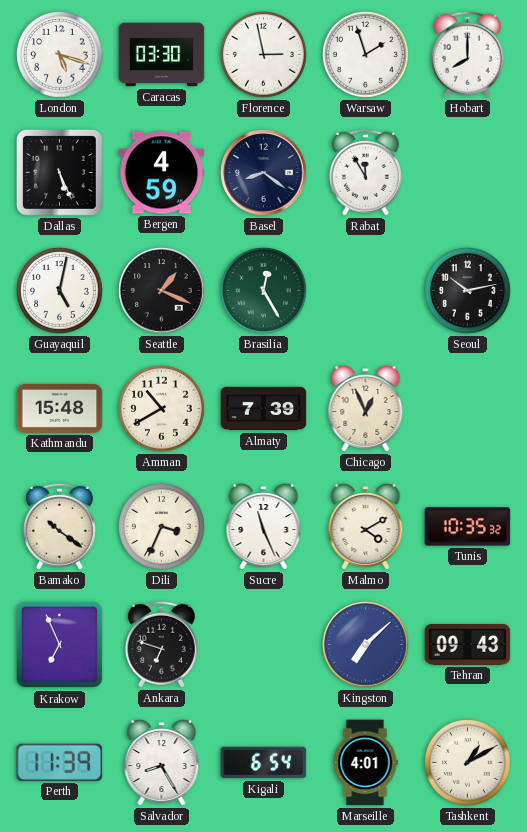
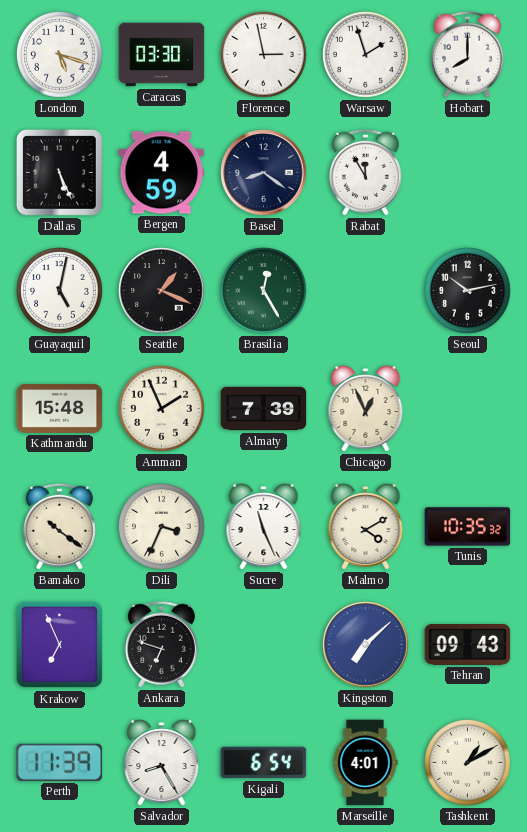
Amman: 10:40 -> 1:56 (162, 409)
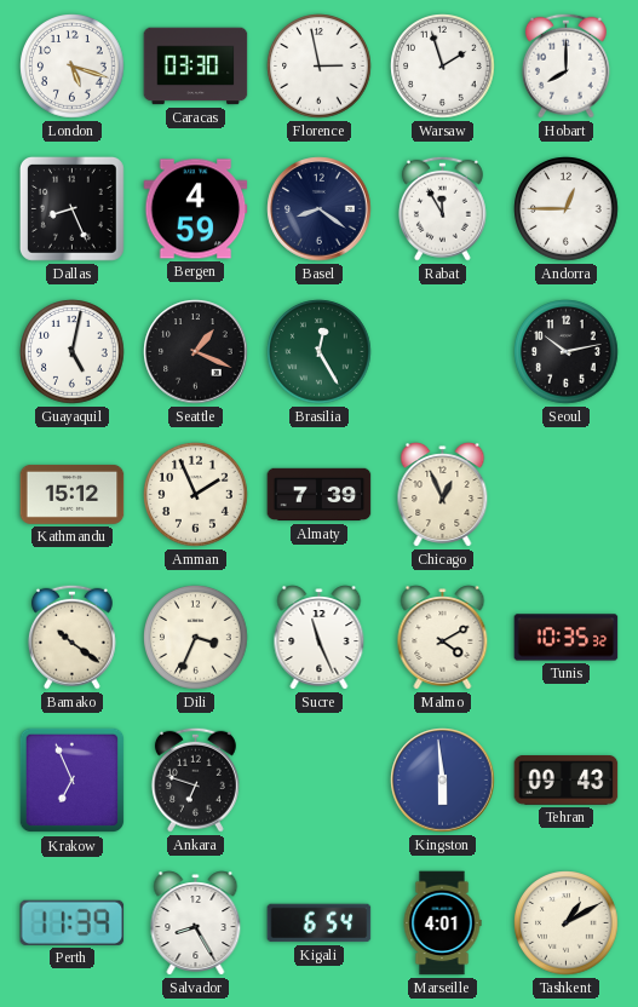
Dallas: 5:26 -> 8:26 (71, 208)
Andorra: none -> 12:45 (567, 209)
Kathmandu: 15:48 -> 15:12 (73, 494)
Kingston: 7:08 -> 5:59 (443, 781)
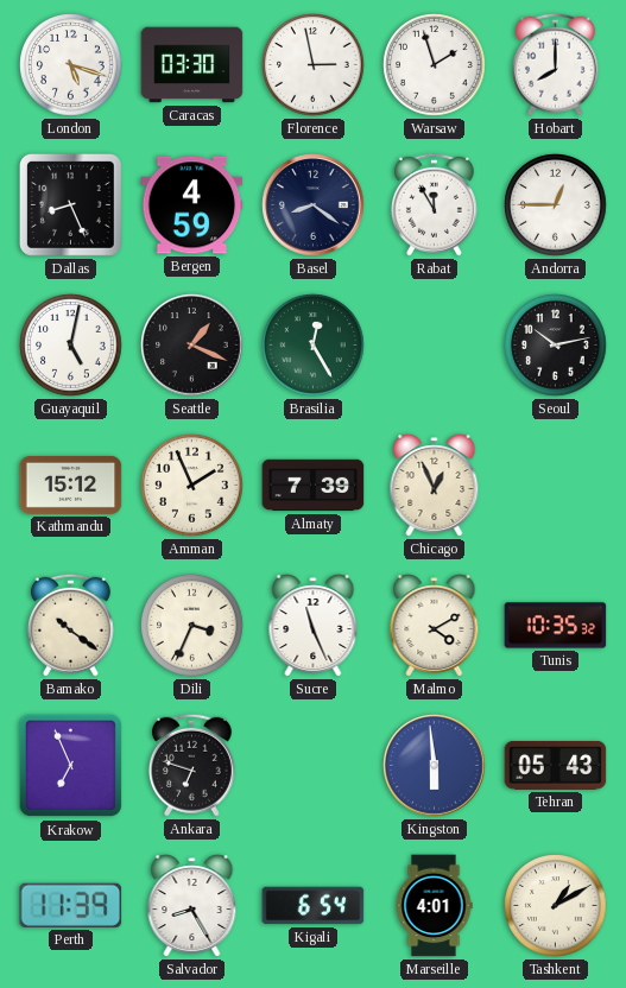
Tehran: 09:43 -> 05:43 (556, 766)
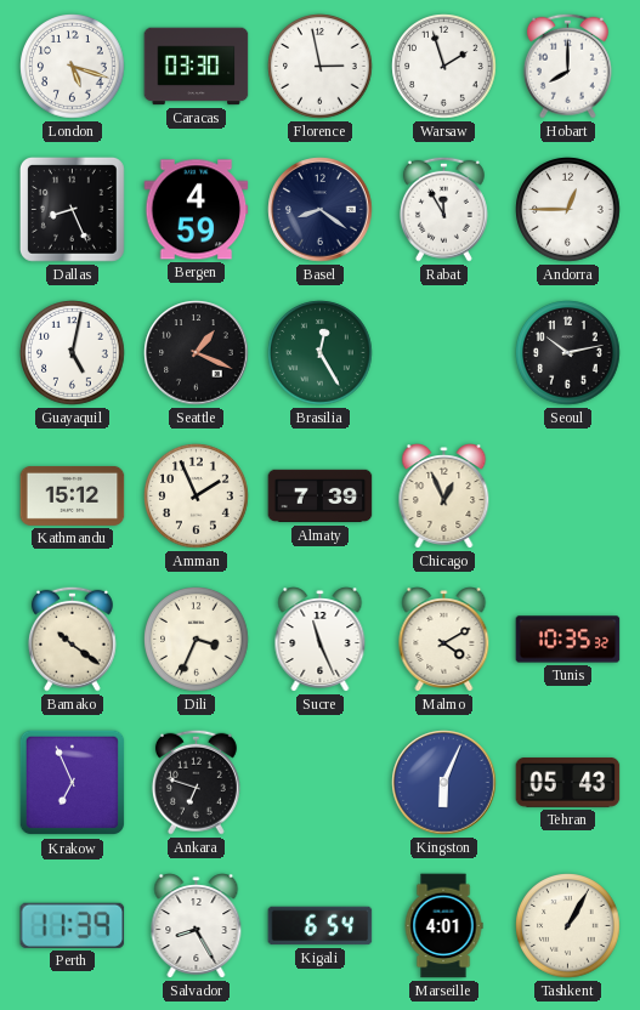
Kingston: 5:59 -> 6:04 (444, 783)
Tashkent: 1:10 -> 1:05 (568, 926)
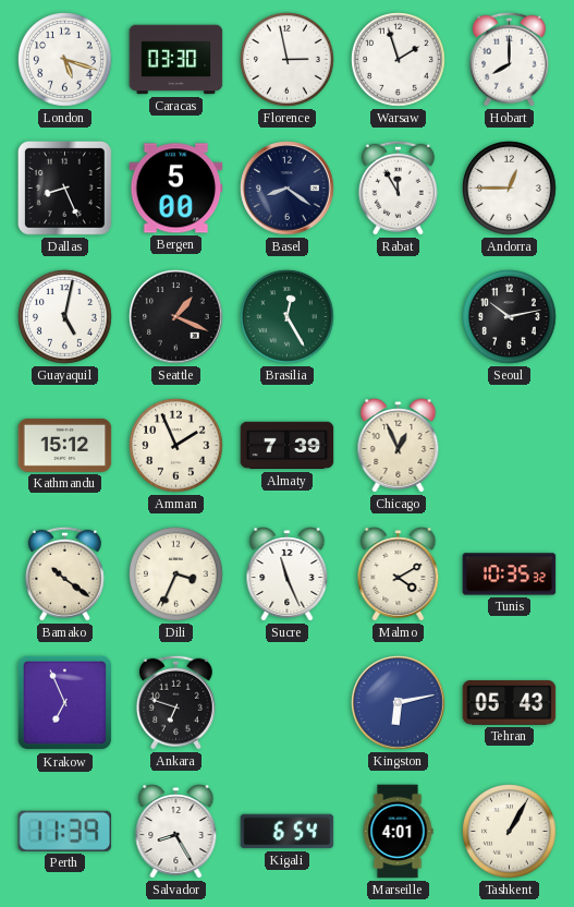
Bergen: 4:59 -> 5:00 (176, 189)
Kingston: 6:04 -> 6:13 (399, 703)
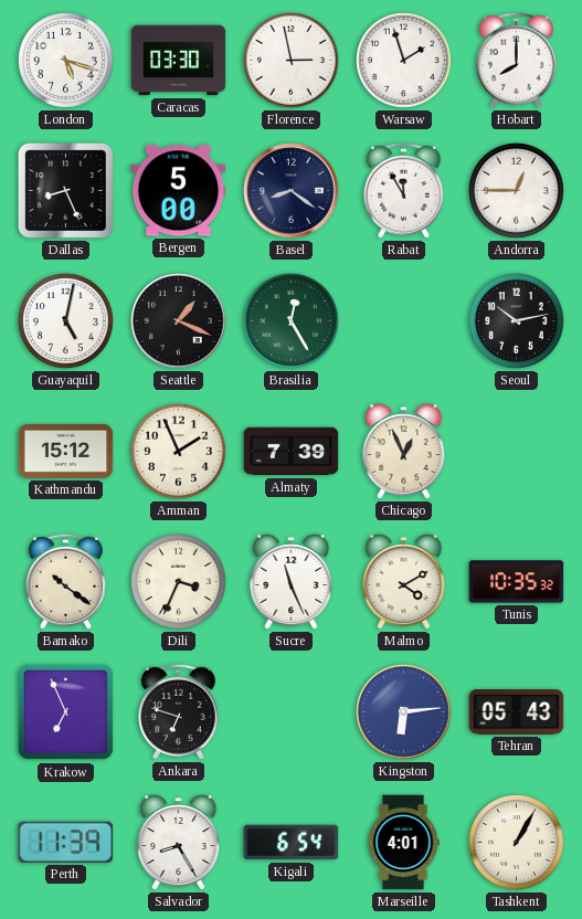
Kingston: 6:13 -> 6:14 (404, 712)
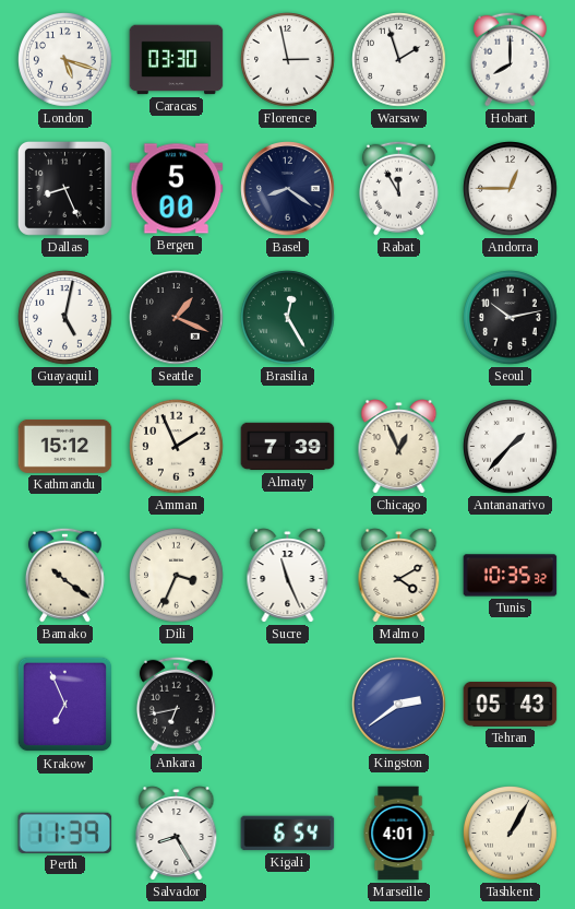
Antananarivo: none -> 1:37 (511, 447)
Ankara: 6:48 -> 6:43 (176, 704)
Kingston: 6:14 -> 2:39 (399, 705)
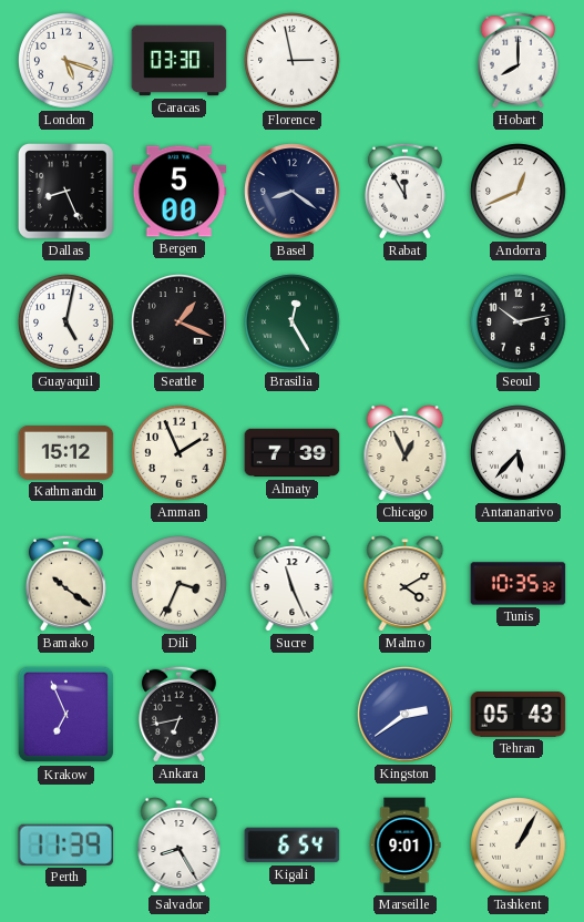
Warsaw: 1:57 -> none (399, 60)
Andorra: 12:45 -> 12:41 (519, 192)
Antananarivo: 1:37 -> 5:37 (519, 453)
Marseille: 4:01 -> 9:01 (404, 846)
